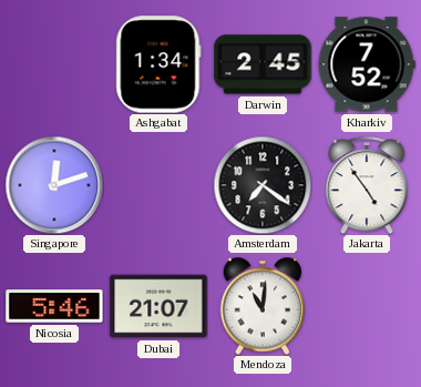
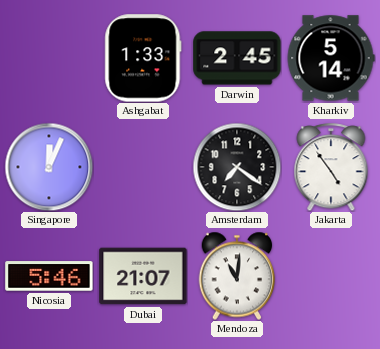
Ashgabat: 1:34 -> 1:33 (143, 58)
Kharkiv: 7:52 -> 5:14 (331, 58)
Singapore: 12:12 -> 12:04 (49, 167)
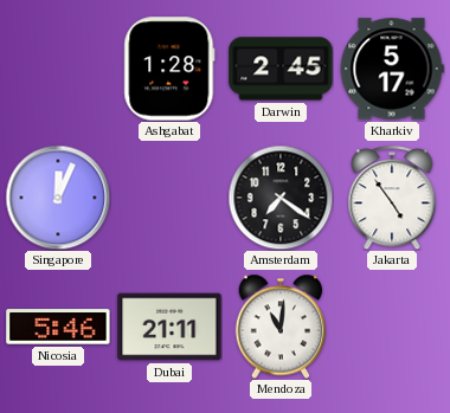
Ashgabat: 1:33 -> 1:28 (169, 69)
Kharkiv: 5:14 -> 5:17 (392, 69)
Dubai: 21:07 -> 21:11 (169, 327)
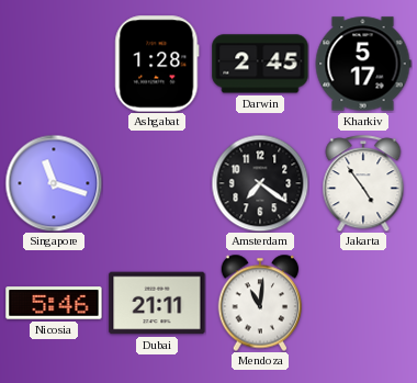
Singapore: 12:04 -> 11:18 (54, 183)
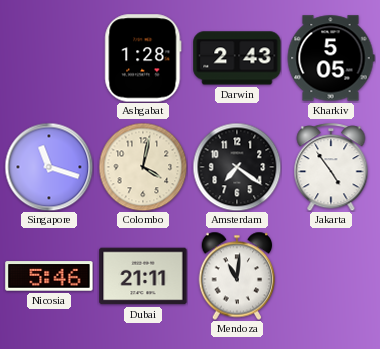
Darwin: 2:45 -> 2:43 (237, 58)
Kharkiv: 5:17 -> 5:05 (331, 58)
Colombo: none -> 4:02 (143, 167)
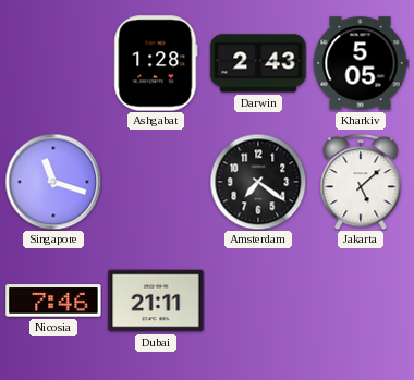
Colombo: 4:02 -> none (143, 167)
Jakarta: 4:54 -> 5:08 (361, 182)
Nicosia: 5:46 -> 7:46 (53, 301)
Mendoza: 11:01 -> none (237, 276)
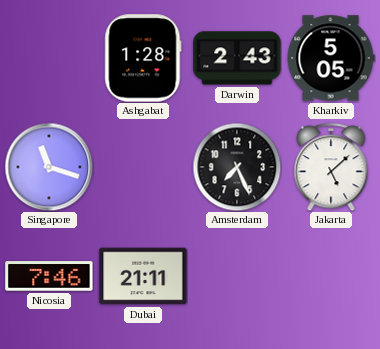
Amsterdam: 7:21 -> 7:26 (237, 167)
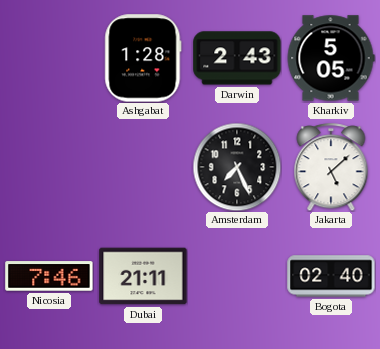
Singapore: 11:18 -> none (49, 167)
Bogota: none -> 02:40 (331, 276)
